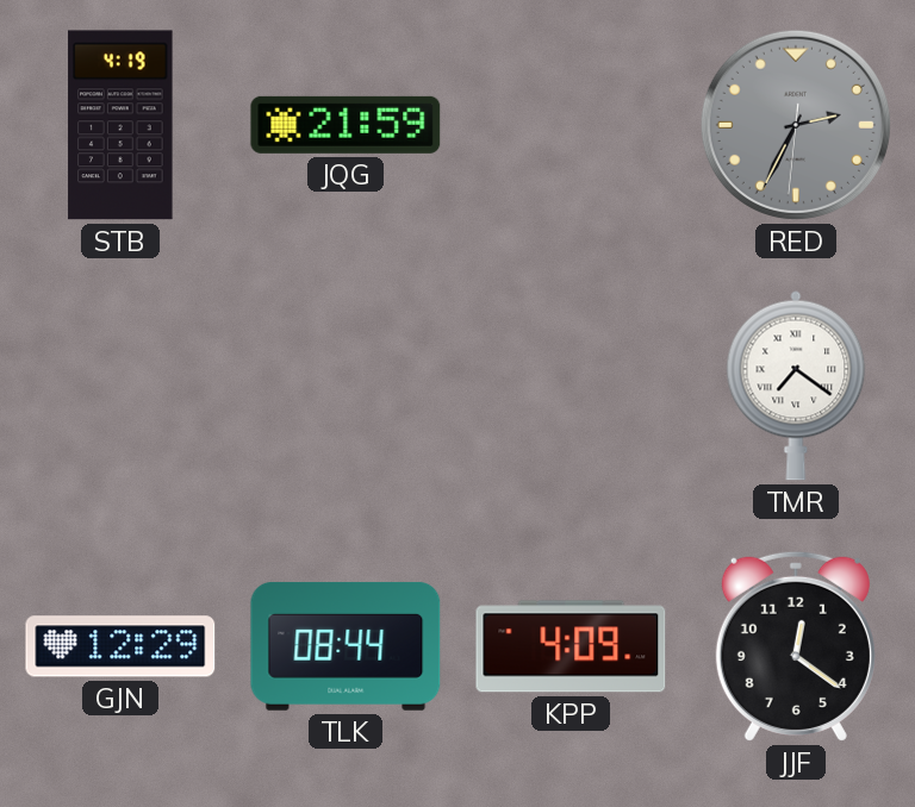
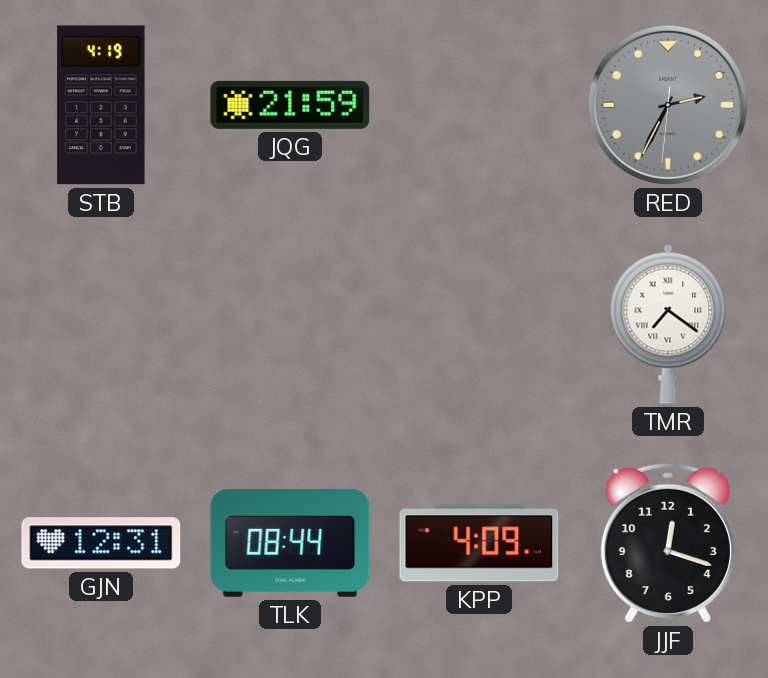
GJN: 12:29 -> 12:31 (101, 543)
JJF: 12:21 -> 12:18 (668, 543)
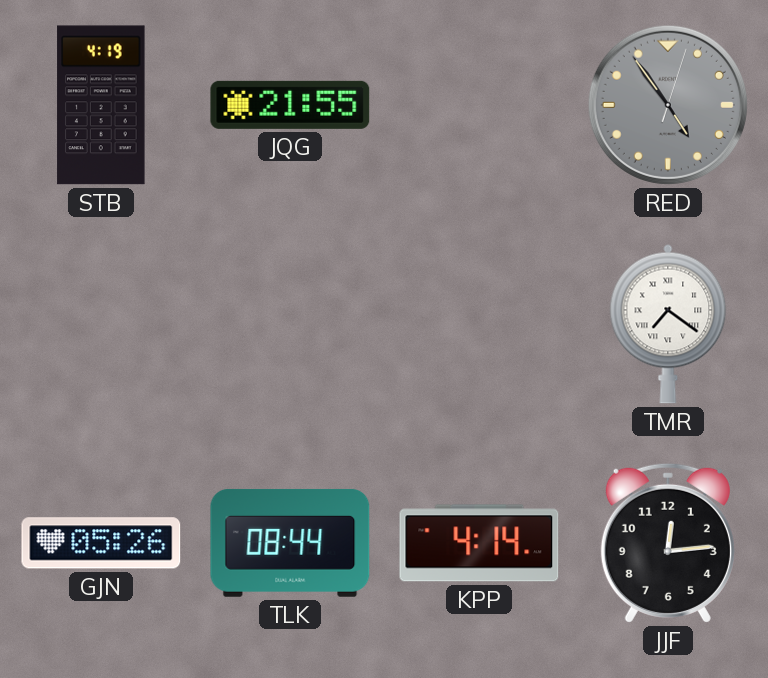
JQG: 21:59 -> 21:55 (290, 105)
RED: 2:34 -> 4:54 (668, 105)
GJN: 12:31 -> 05:26 (101, 543)
KPP: 4:09 -> 4:14 (479, 543)
JJF: 12:18 -> 12:14 (668, 543)
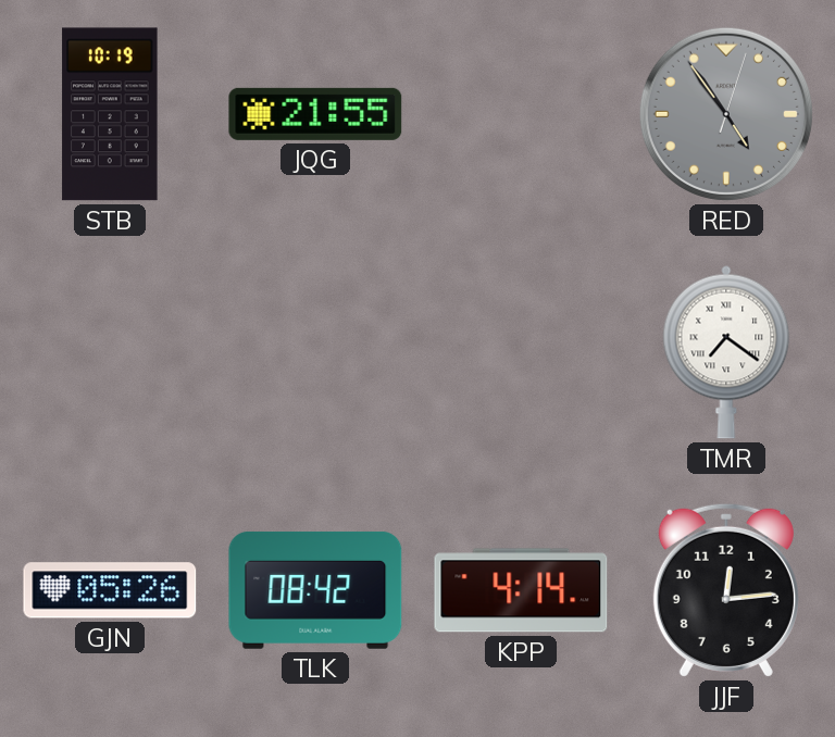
STB: 4:19 -> 10:19 (110, 114)
TLK: 08:44 -> 08:42 (315, 590)
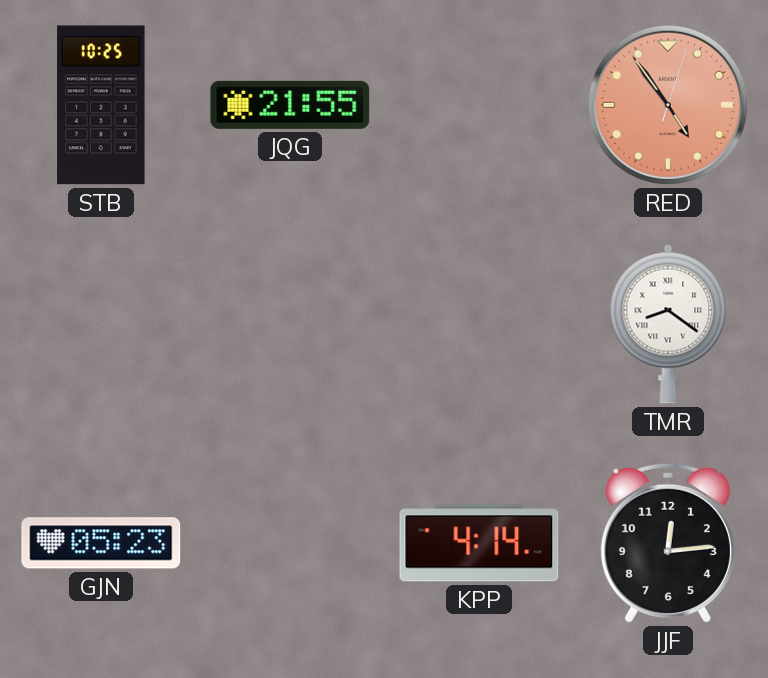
STB: 10:19 -> 10:25 (101, 105)
RED dial: grey -> salmon (668, 105)
TMR: 7:21 -> 8:21 (668, 324)
GJN: 05:26 -> 05:23 (101, 543)
TLK: 08:42 -> none (315, 590)
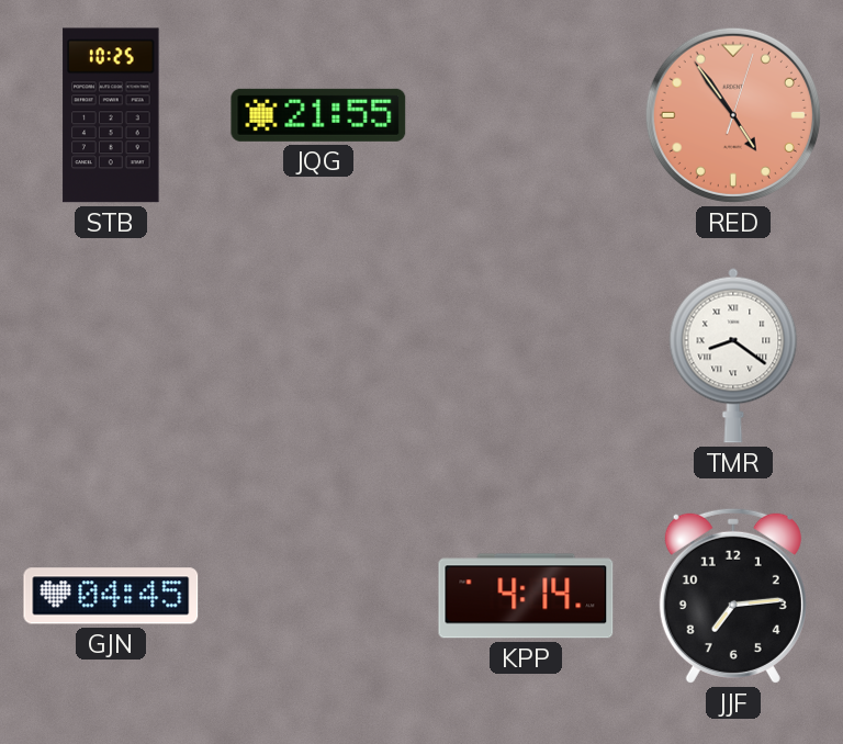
GJN: 05:23 -> 04:45 (111, 596)
JJF: 12:14 -> 7:14 (733, 596)
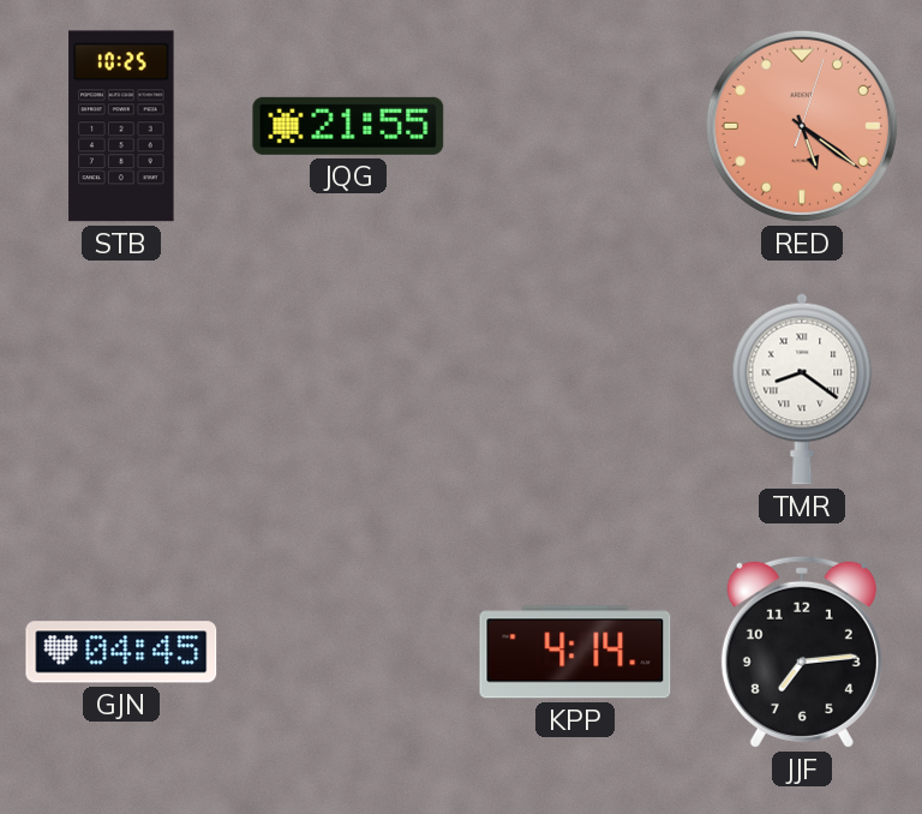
RED: 4:54 -> 5:21 (802, 126)
